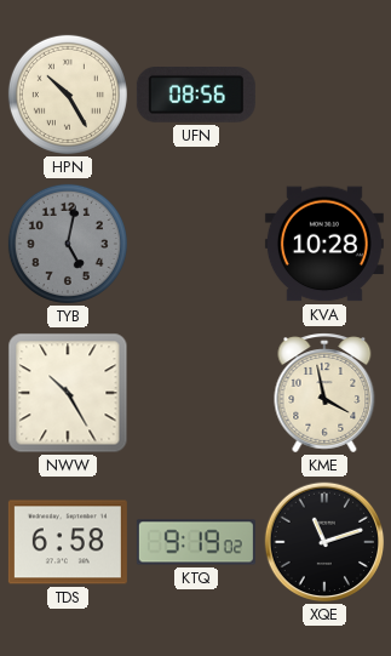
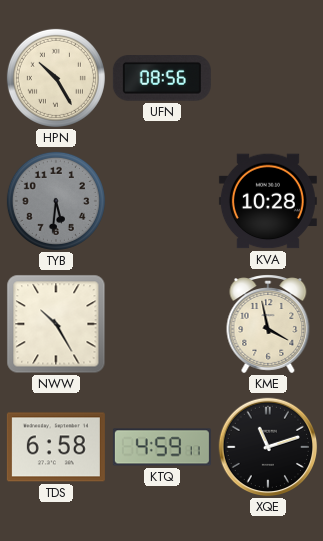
TYB: 5:02 -> 5:31 (56, 201)
KTQ: 9:19 -> 4:59 (162, 447)
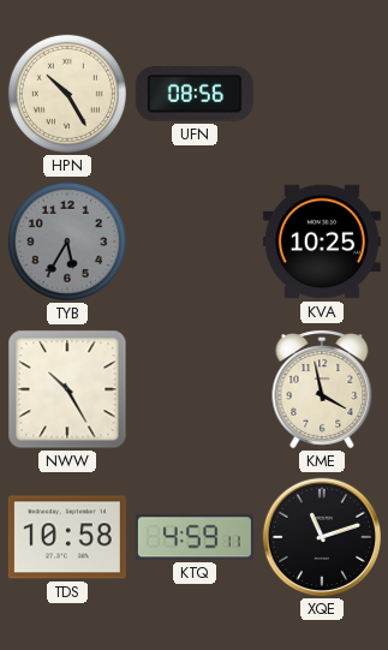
TYB: 5:31 -> 5:35 (67, 241)
KVA: 10:28 -> 10:25 (322, 241)
TDS: 6:58 -> 10:58 (67, 537)
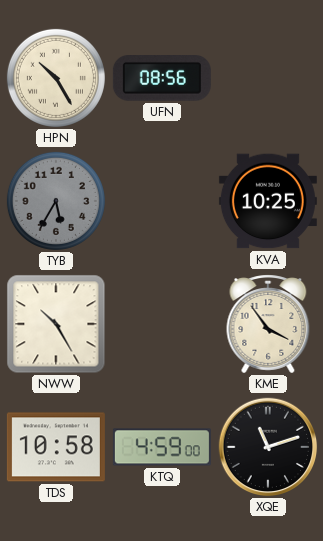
KME: 3:58 -> 3:54 (268, 324)
KTQ: 4:59:11 -> 4:59:00 (162, 447)
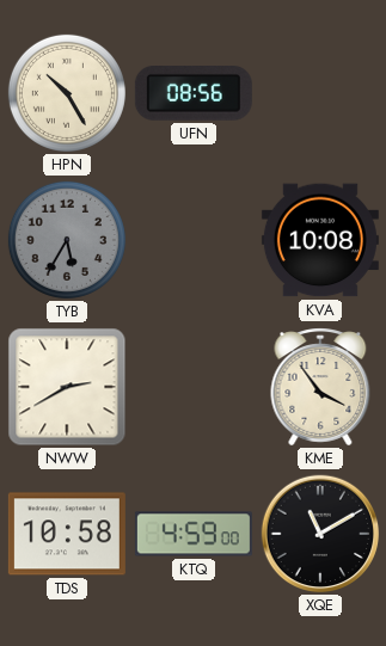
KVA: 10:25 -> 10:08 (320, 240)
NWW: 10:25 -> 2:40 (67, 387)
XQE: 11:12 -> 11:10 (320, 534)
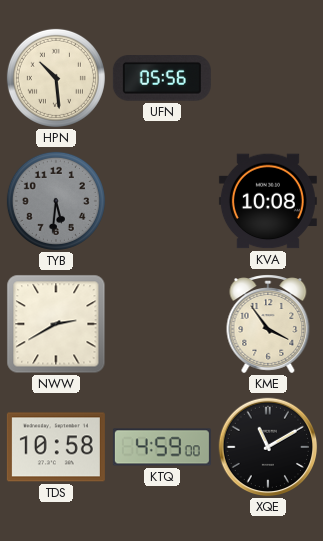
HPN: 10:25 -> 10:29 (56, 78)
UFN: 08:56 -> 05:56 (162, 79)
TYB: 5:35 -> 5:31 (56, 201)
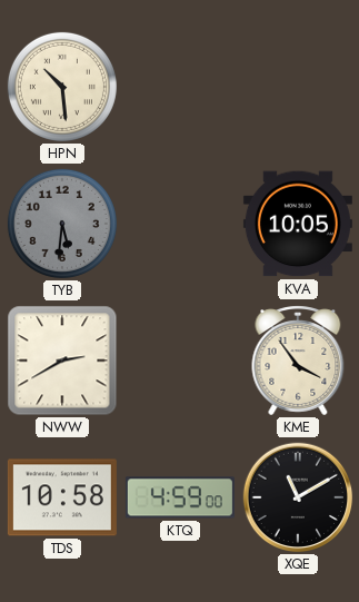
UFN: 05:56 -> none (162, 79)
KVA: 10:08 -> 10:05 (298, 224)
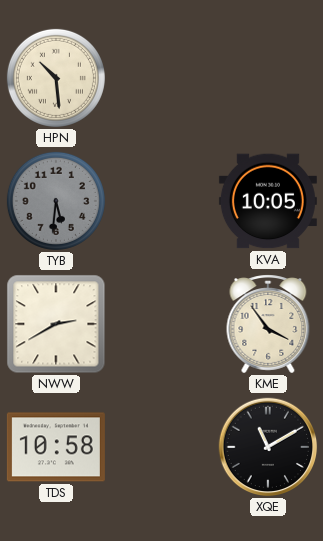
KTQ: 4:59 -> none (180, 497)
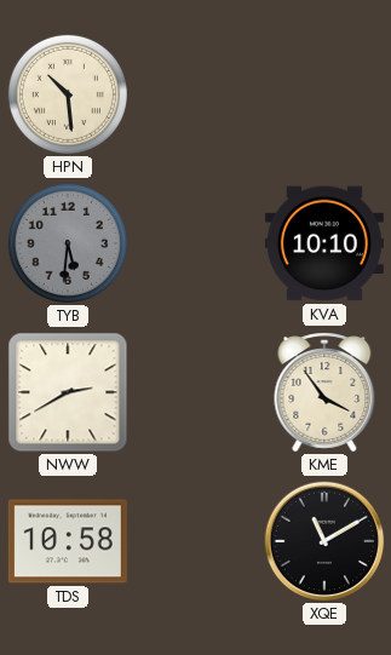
KVA: 10:05 -> 10:10 (324, 243)
